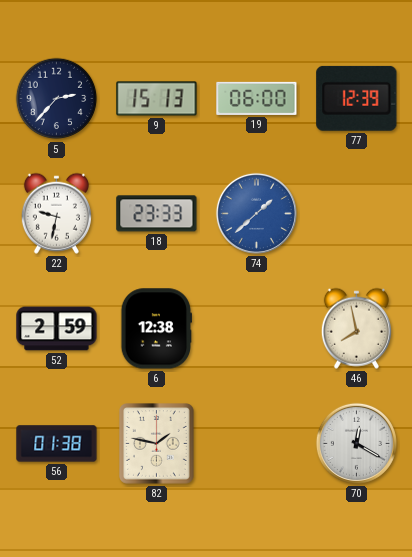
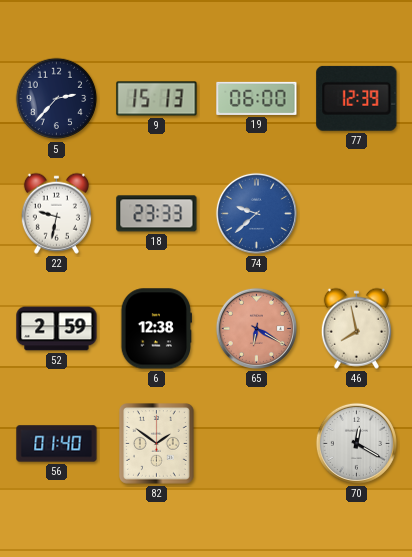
74: 1:38 -> 9:38 (256, 213)
65: none -> 6:20 (256, 328)
56: 01:38 -> 01:40 (57, 444)
82: 1:47 -> 1:51 (157, 444)
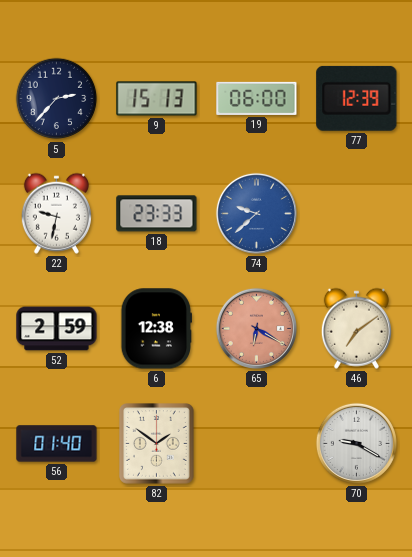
46: 7:58 -> 7:09 (356, 328)
70: 12:20 -> 9:20 (356, 443)
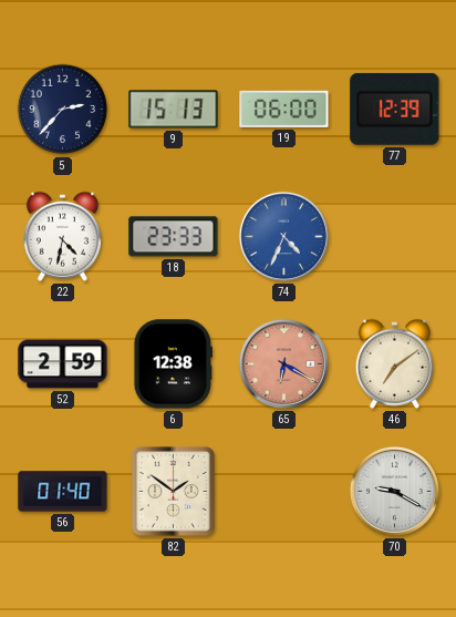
22: 9:32 -> 4:32 (62, 236)
74: 9:38 -> 4:34 (283, 236)
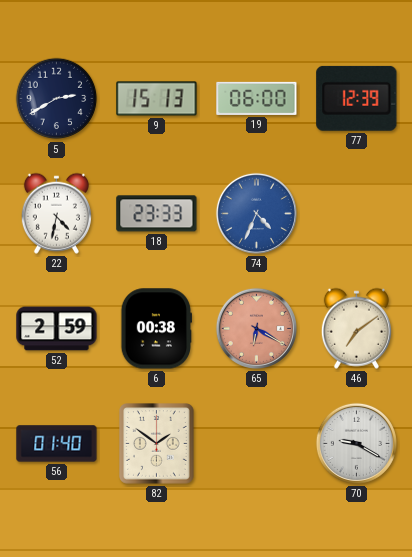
5: 2:37 -> 2:40 (57, 99)
6: 12:38 -> 00:38 (157, 329)
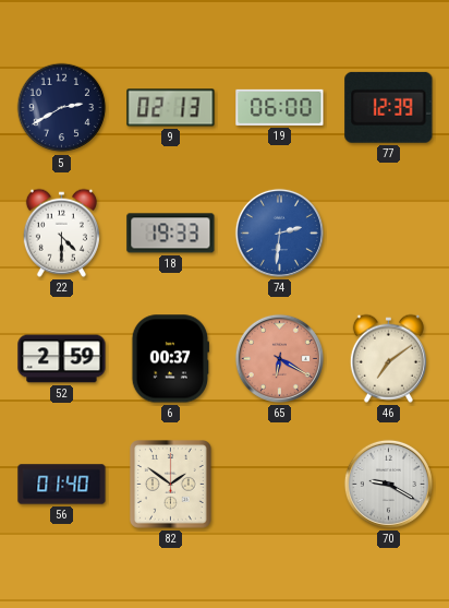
9: 15:13 -> 02:13 (171, 108)
22: 4:32 -> 4:30 (61, 233)
18: 23:33 -> 19:33 (171, 234)
74: 4:34 -> 2:31 (279, 233)
6: 00:38 -> 00:37 (171, 359)
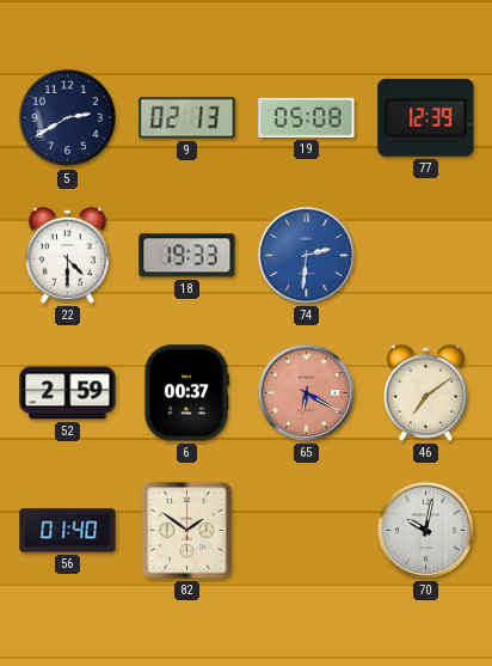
19: 06:00 -> 05:08 (307, 117)
70: 9:20 -> 10:02 (425, 530)
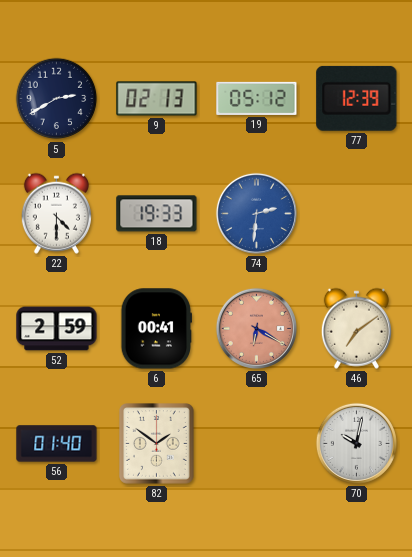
19: 05:08 -> 05:12 (257, 98)
6: 00:37 -> 00:41 (157, 329)
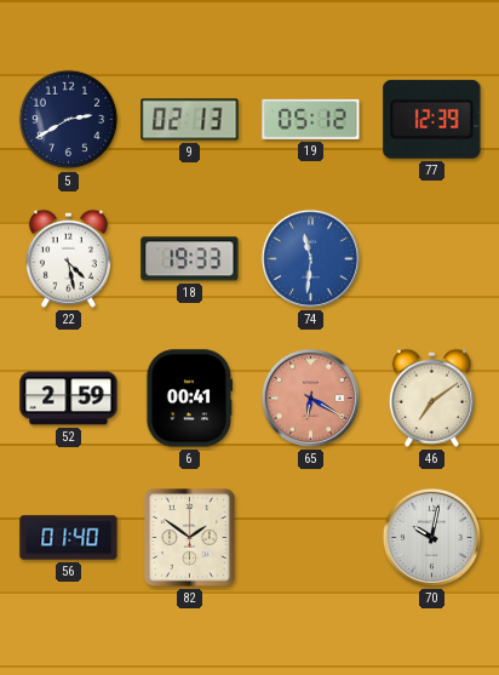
22: 4:30 -> 4:28 (68, 258)
74: 2:31 -> 11:31 (310, 258)
